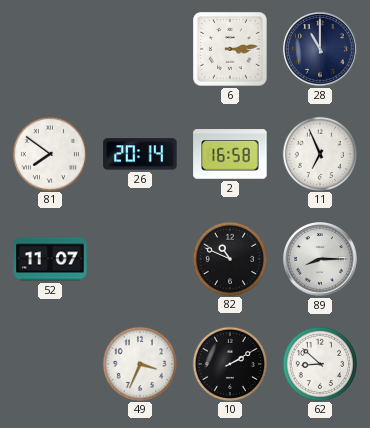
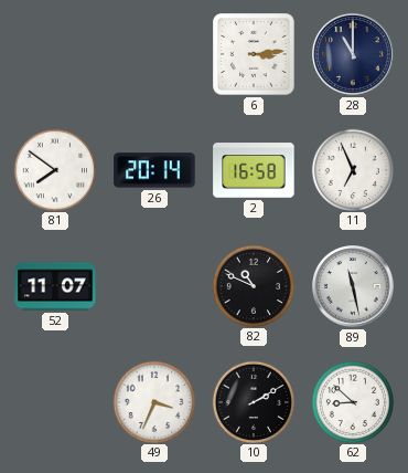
89: 8:15 -> 11:28 (354, 287)
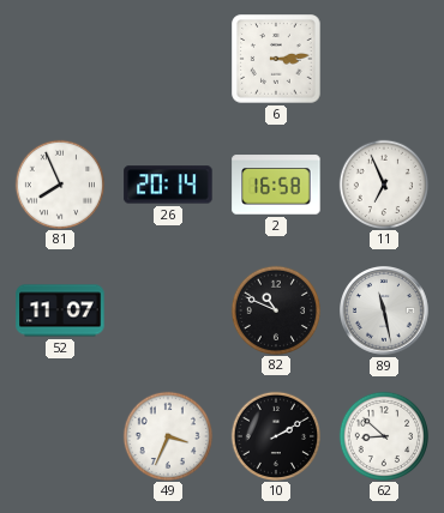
28: 11:00 -> none (354, 55)
81: 7:51 -> 7:56 (59, 183)
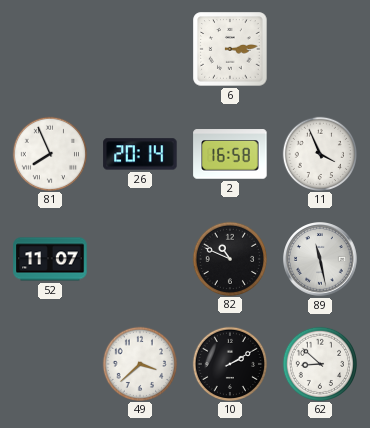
11: 6:56 -> 3:56 (319, 153)
49: 3:34 -> 3:38 (139, 363)
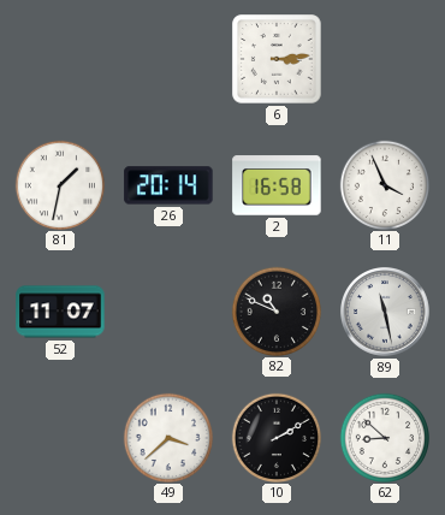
81: 7:56 -> 1:32 (59, 184)
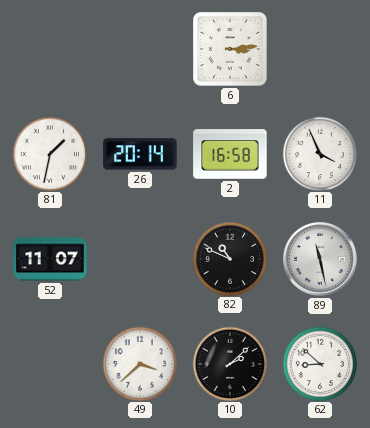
10: 2:10 -> 2:08 (229, 363)
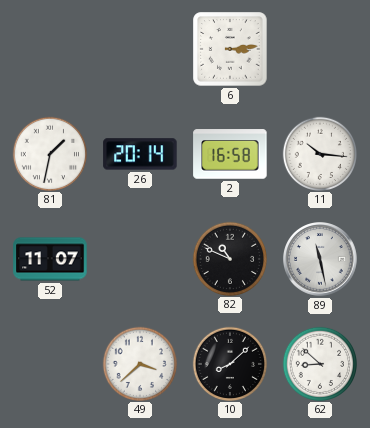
11: 3:56 -> 10:16 (319, 153)
10: 2:08 -> 8:08 (229, 363)
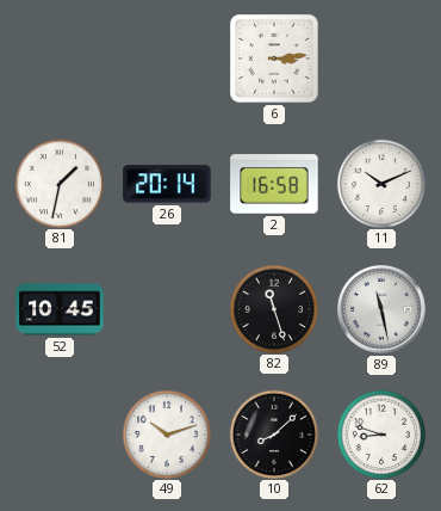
11: 10:16 -> 10:11 (380, 183)
52: 11:07 -> 10:45 (60, 309)
82: 10:49 -> 11:27 (273, 308)
49: 3:38 -> 10:12 (166, 433)
62: 8:52 -> 8:48 (380, 433)
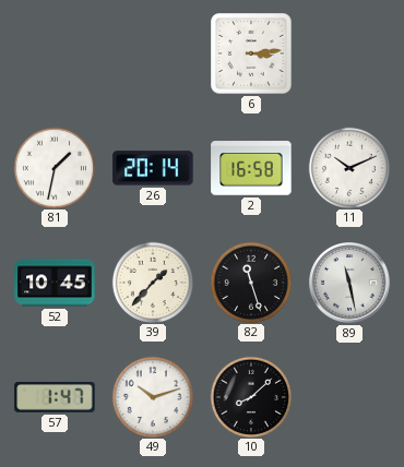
39: none -> 1:37 (152, 282)
57: none -> 1:47 (55, 398)
62: 8:48 -> none (380, 433)
